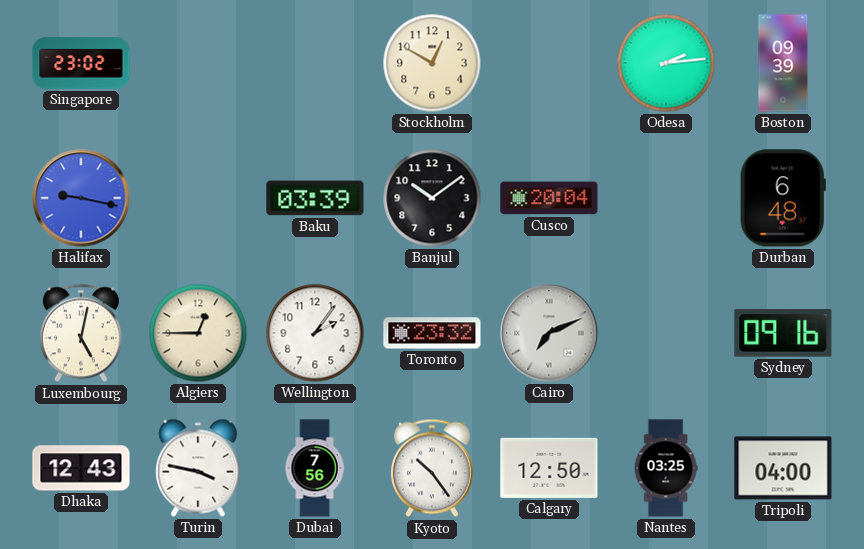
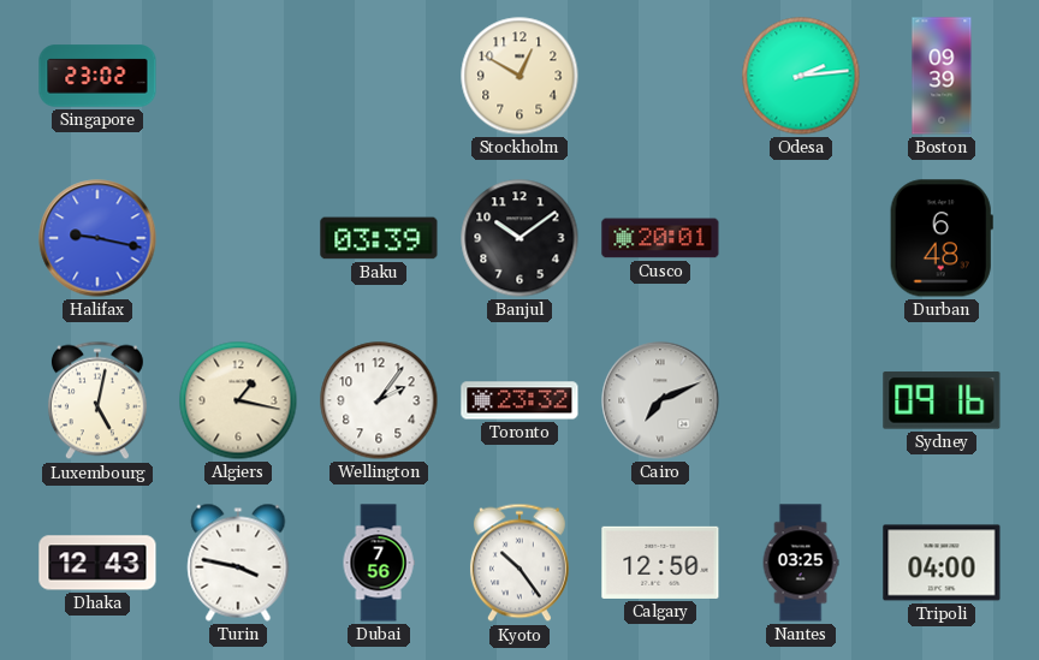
Cusco: 20:04 -> 20:01 (660, 238)
Algiers: 12:45 -> 1:17 (238, 400)
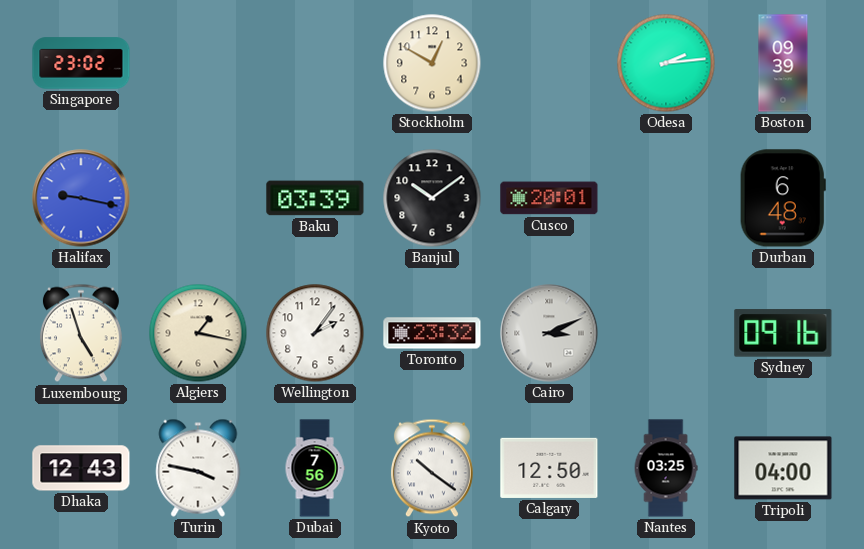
Luxembourg: 5:02 -> 4:57 (81, 333)
Cairo: 7:11 -> 3:11 (549, 333)
Kyoto: 10:24 -> 10:21 (432, 468)
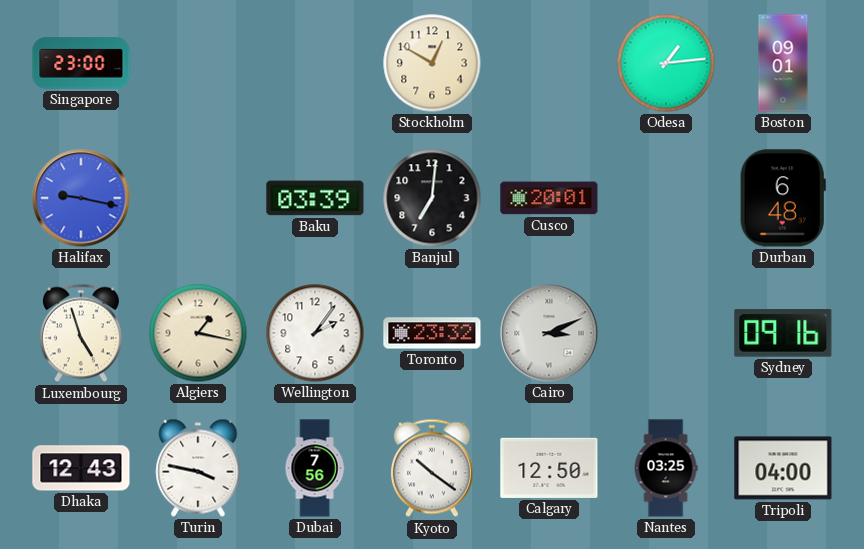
Singapore: 23:02 -> 23:00 (81, 63)
Odesa: 2:14 -> 1:14 (666, 63)
Boston: 09:39 -> 09:01 (783, 63)
Banjul: 10:09 -> 7:01 (432, 198)
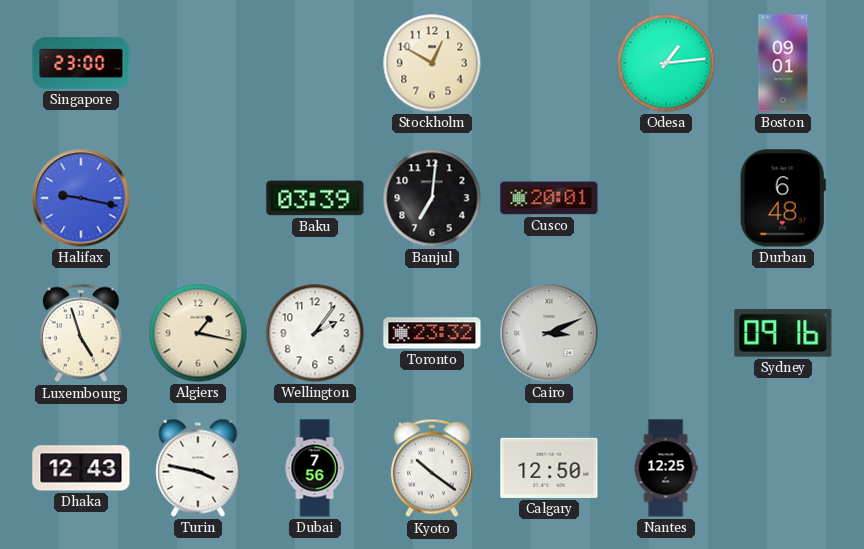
Nantes: 03:25 -> 12:25 (666, 468)
Tripoli: 04:00 -> none (783, 468)
